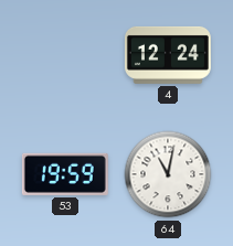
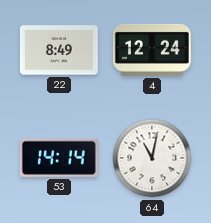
22: none -> 8:49 (59, 50)
53: 19:59 -> 14:14 (59, 158)
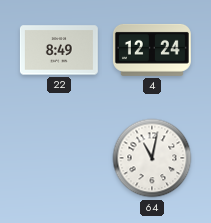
53: 14:14 -> none (59, 158)
